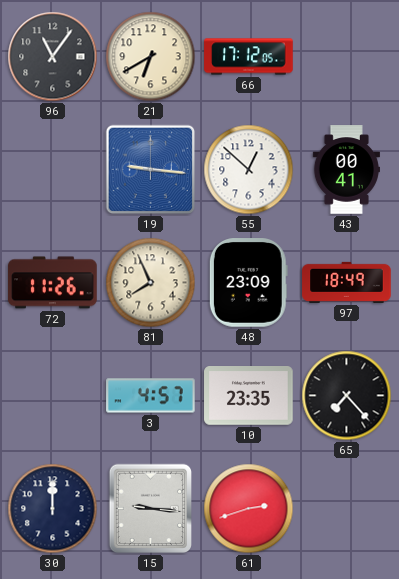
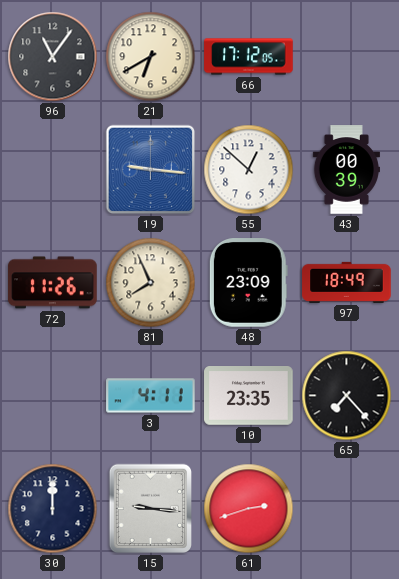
43: 00:41 -> 00:39 (346, 170)
3: 4:57 -> 4:11 (151, 396)
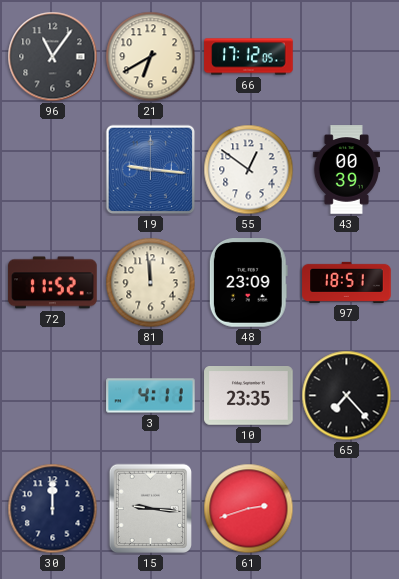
55: 12:52 -> 12:51 (249, 170)
72: 11:26 -> 11:52 (53, 283)
81: 7:56 -> 11:59 (151, 283)
97: 18:49 -> 18:51 (347, 282)
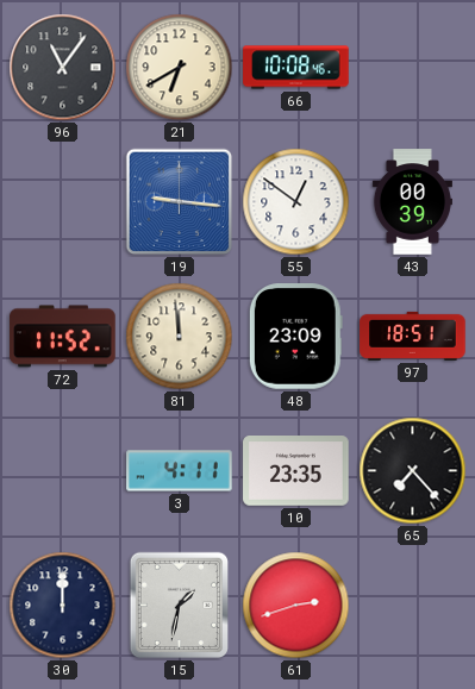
66: 17:12 -> 10:08 (296, 68)
15: 9:16 -> 1:32 (179, 606)
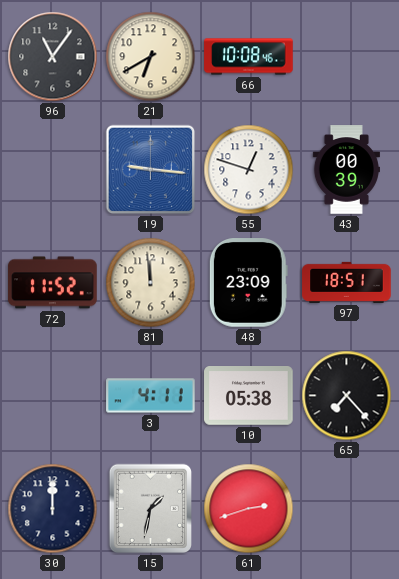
55: 12:51 -> 12:48 (249, 170)
10: 23:35 -> 05:38 (249, 396)
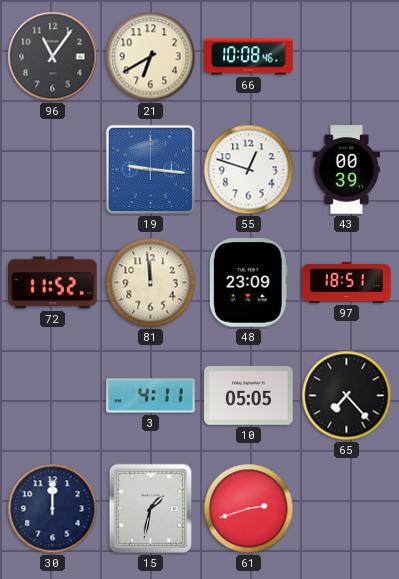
10: 05:38 -> 05:05 (249, 396)
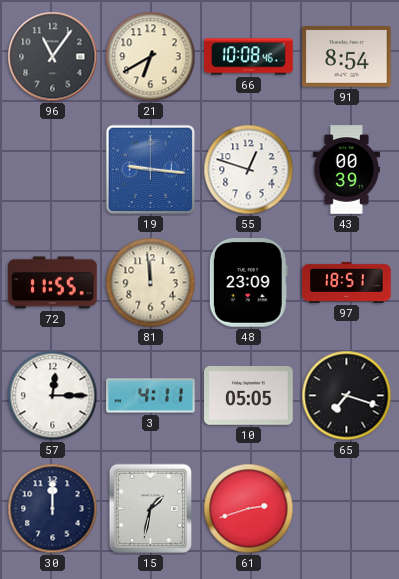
91: none -> 8:54 (347, 56)
72: 11:52 -> 11:55 (53, 283)
57: none -> 12:15 (53, 396)
65: 7:23 -> 7:18 (347, 396)
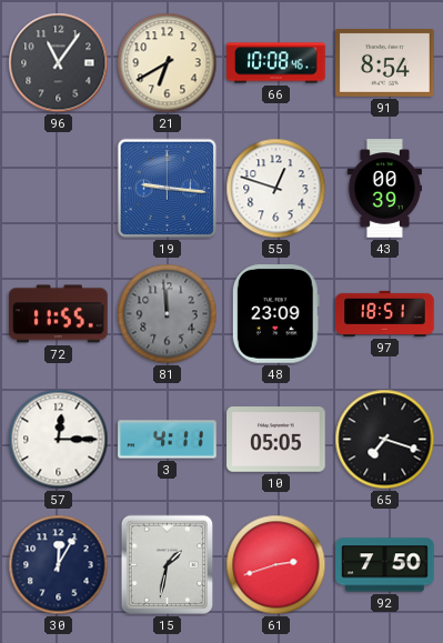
81 dial: cream -> grey (168, 314)
30: 12:00 -> 12:05 (59, 565)
92: none -> 7:50 (385, 565)
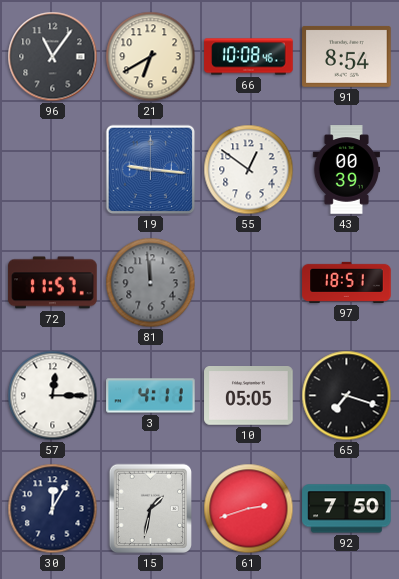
55: 12:48 -> 12:51 (249, 170)
72: 11:55 -> 11:57 (53, 283)
48: 23:09 -> none (275, 314)
